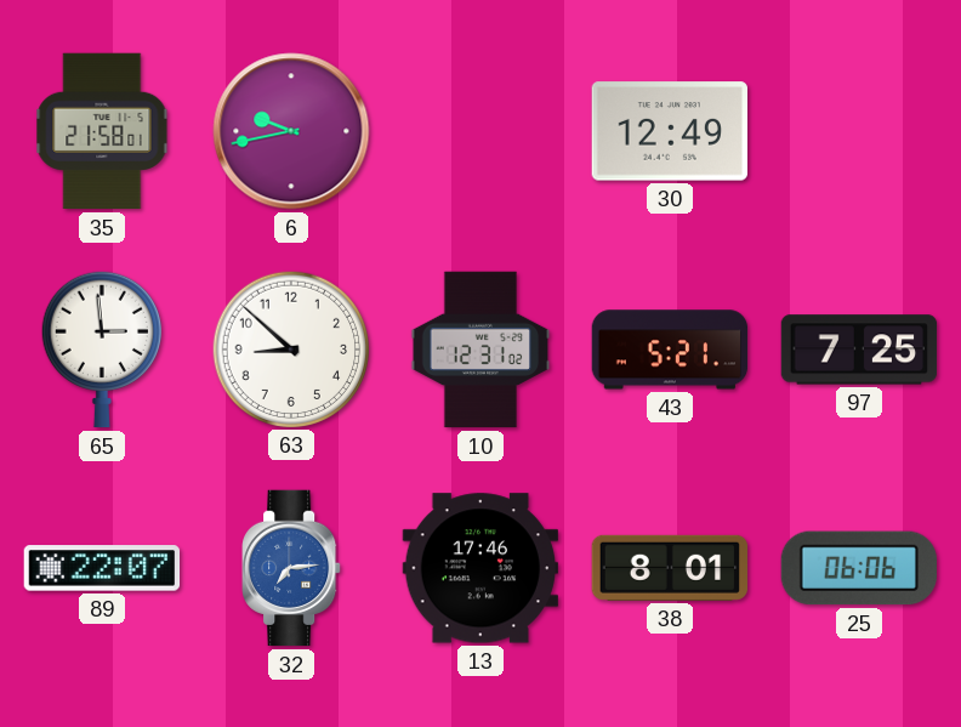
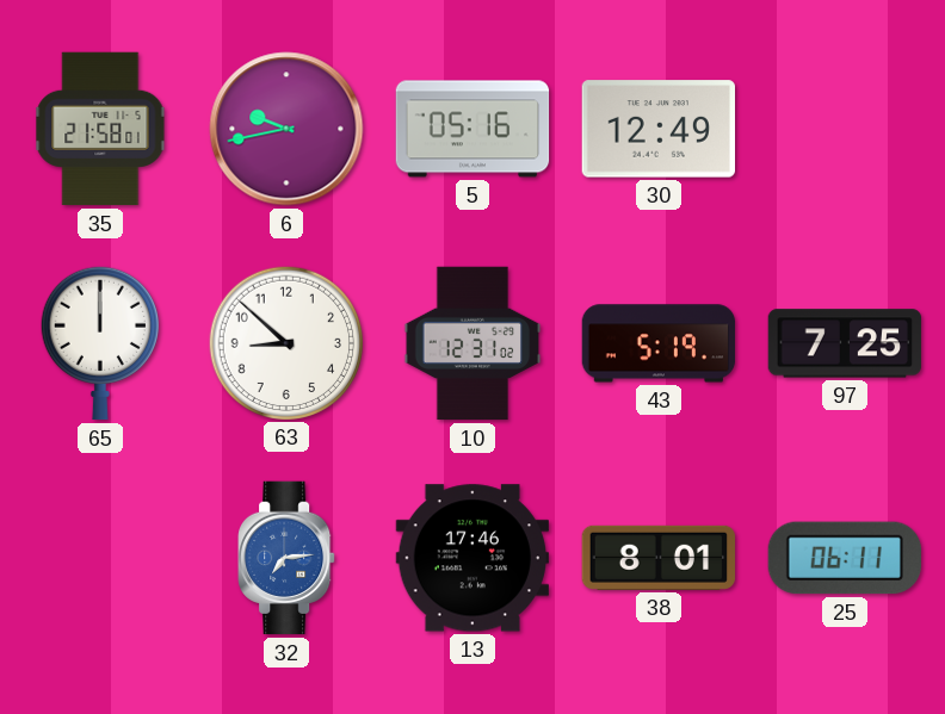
5: none -> 05:16 (472, 129)
65: 2:59 -> 12:00 (100, 343)
43: 5:21 -> 5:19 (659, 343)
89: 22:07 -> none (102, 568)
25: 06:06 -> 06:11 (844, 558)
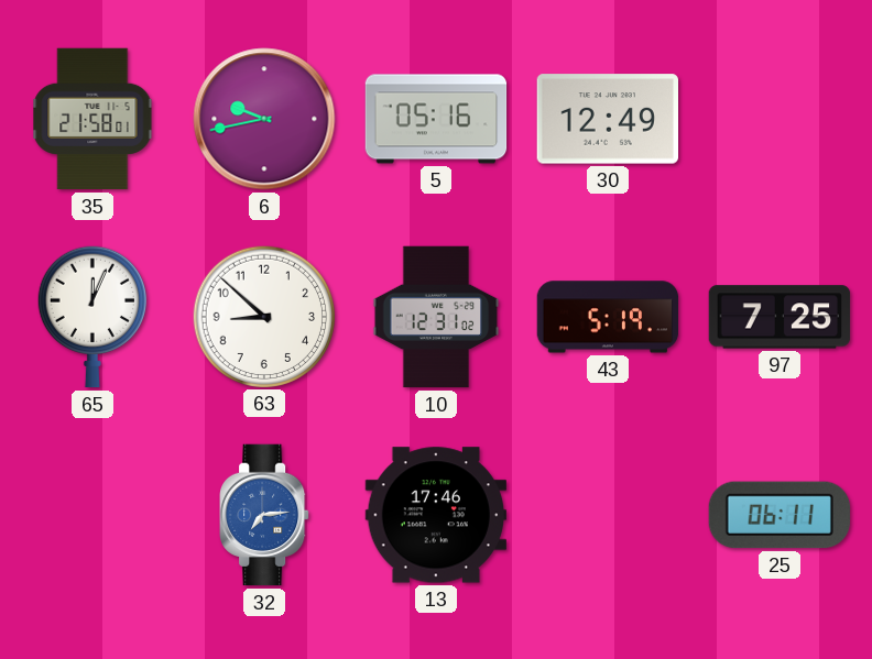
65: 12:00 -> 12:04 (92, 317)
38: 8:01 -> none (659, 558)
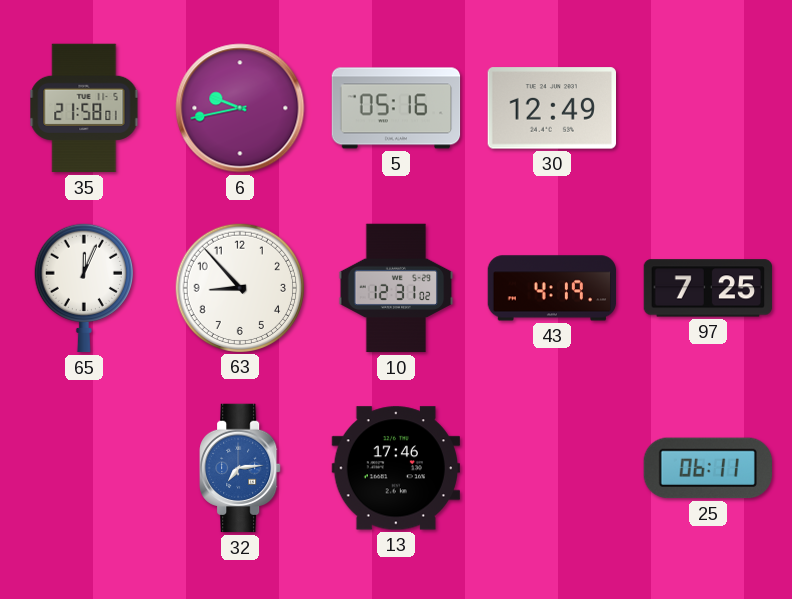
63: 8:52 -> 8:53 (239, 287)
43: 5:19 -> 4:19 (552, 288)
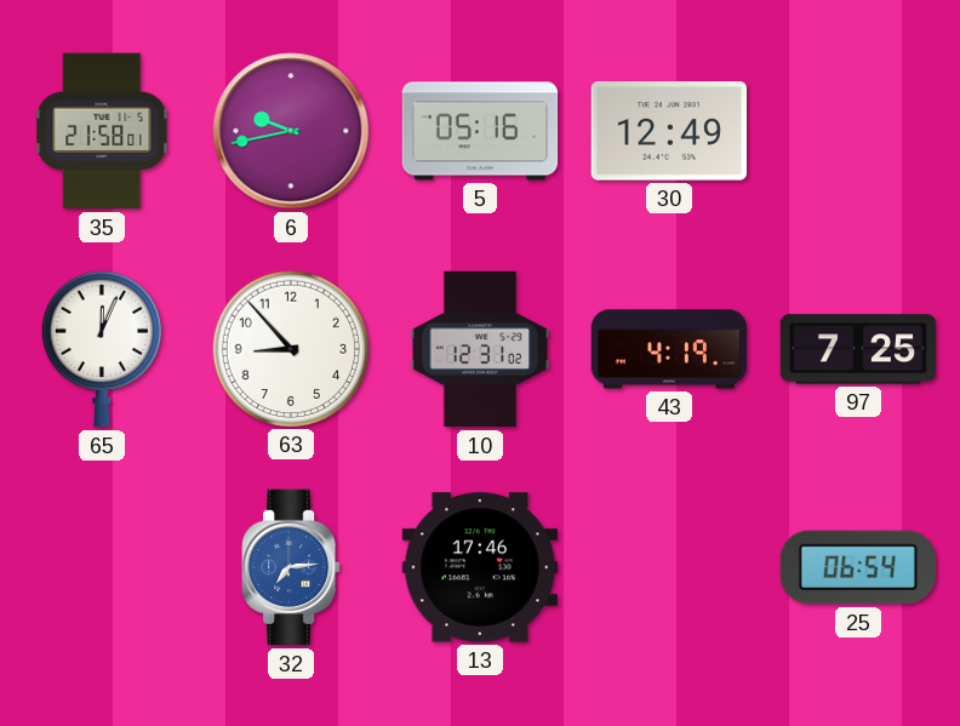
25: 06:11 -> 06:54 (857, 567)
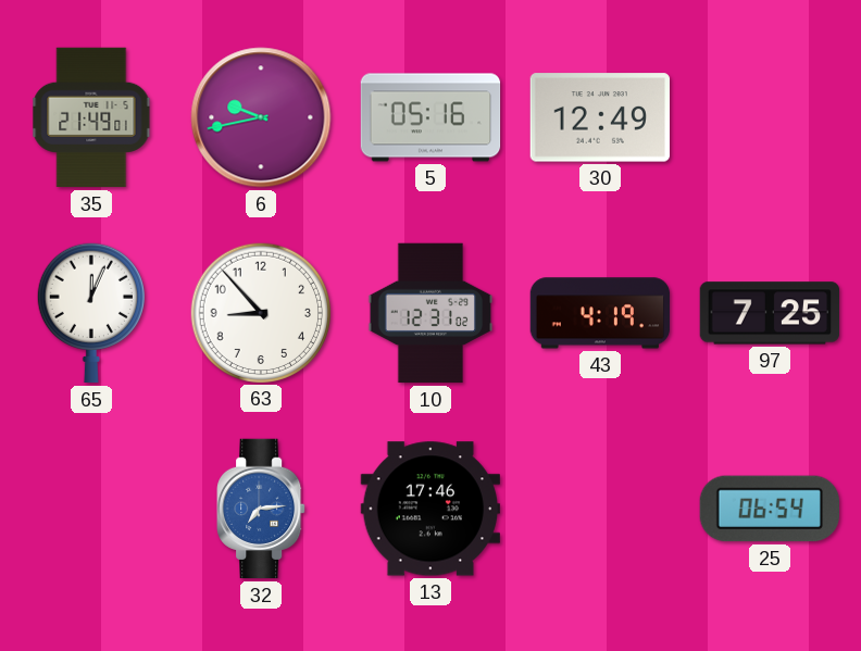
35: 21:58 -> 21:49 (91, 117)
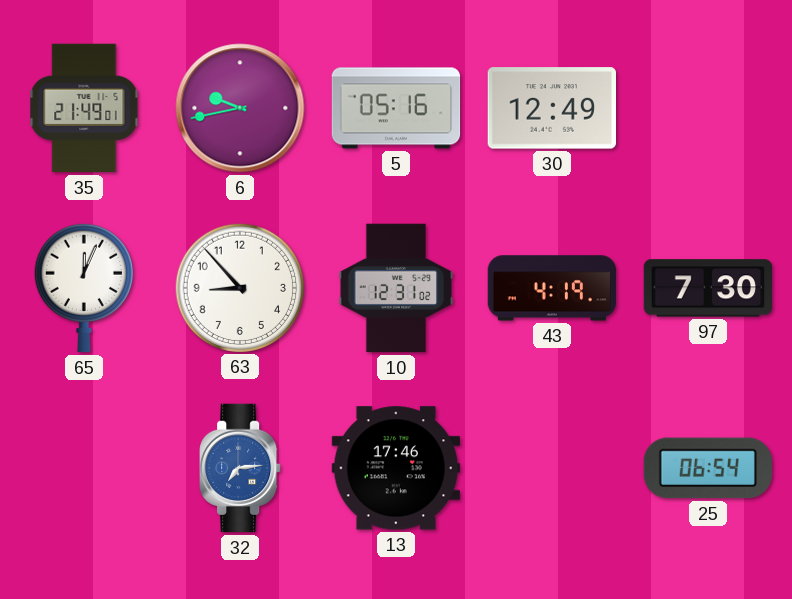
97: 7:25 -> 7:30 (708, 288)
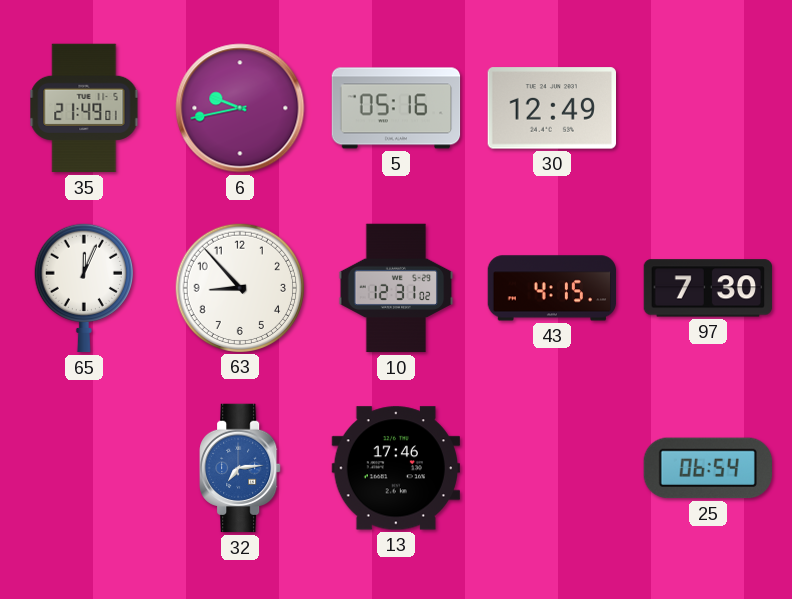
43: 4:19 -> 4:15 (552, 288)
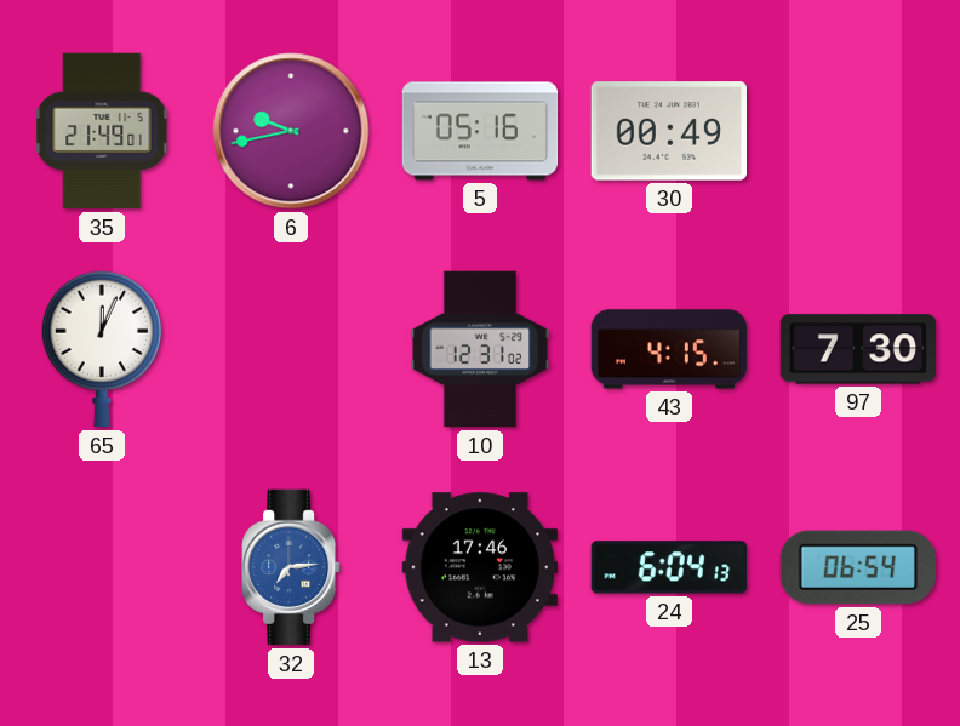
30: 12:49 -> 00:49 (668, 131)
63: 8:53 -> none (239, 287)
24: none -> 6:04 (668, 567)
